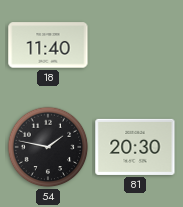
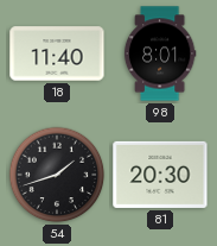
98: none -> 8:01 (160, 53)
54: 1:47 -> 1:42 (57, 175)
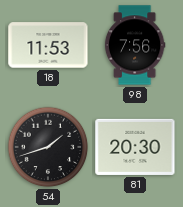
18: 11:40 -> 11:53 (48, 45)
98: 8:01 -> 7:56 (135, 45)
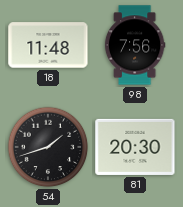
18: 11:53 -> 11:48 (48, 45)
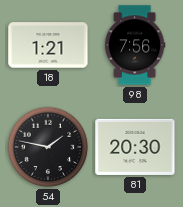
18: 11:48 -> 1:21 (48, 45)
54: 1:42 -> 1:47 (48, 147)
